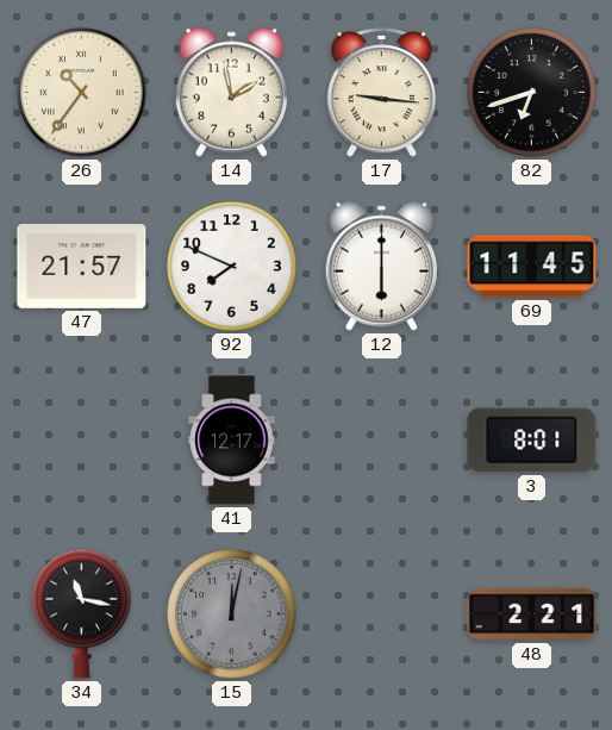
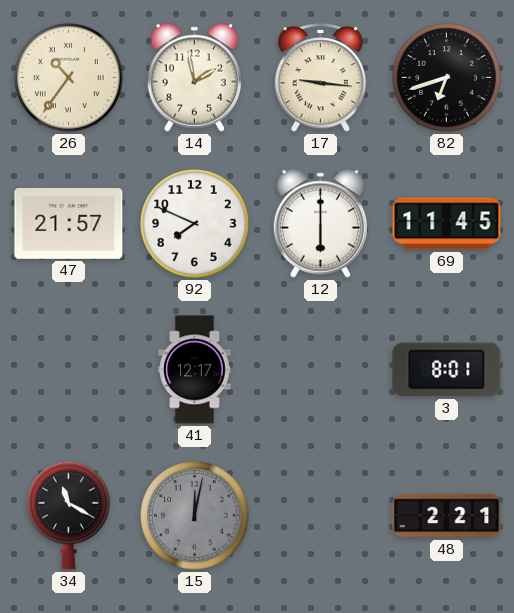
34: 11:17 -> 11:20 (69, 515)
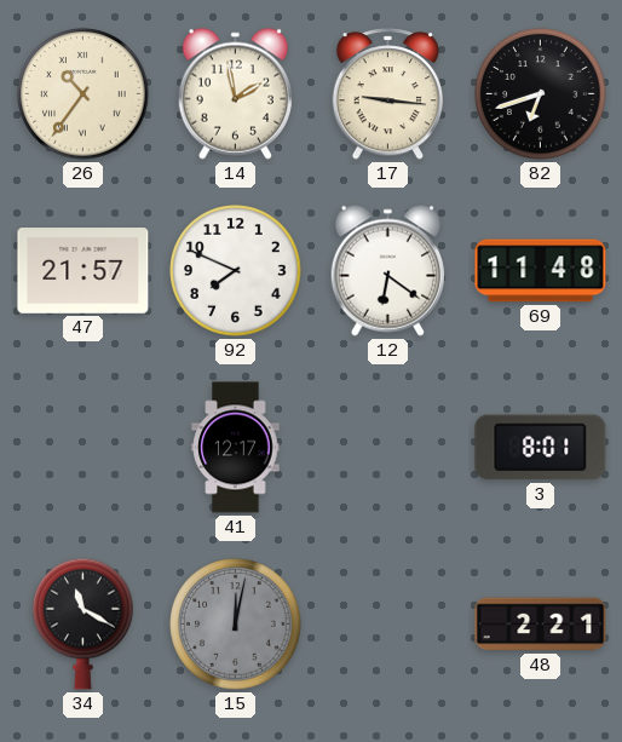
12: 6:00 -> 6:21 (387, 270)
69: 11:45 -> 11:48 (541, 271)
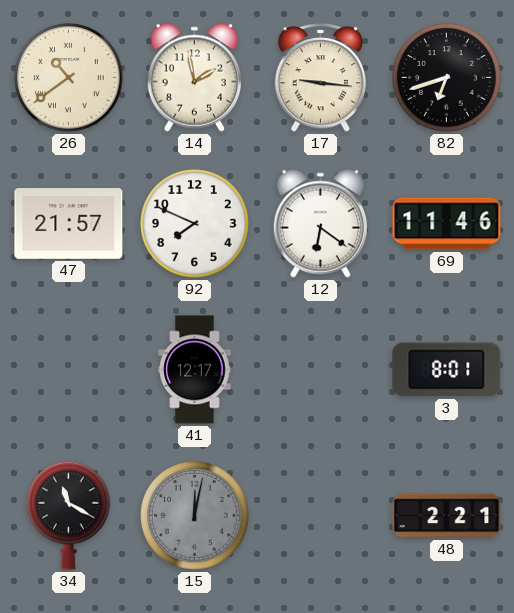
26: 10:36 -> 10:39 (69, 78)
69: 11:48 -> 11:46 (447, 224)
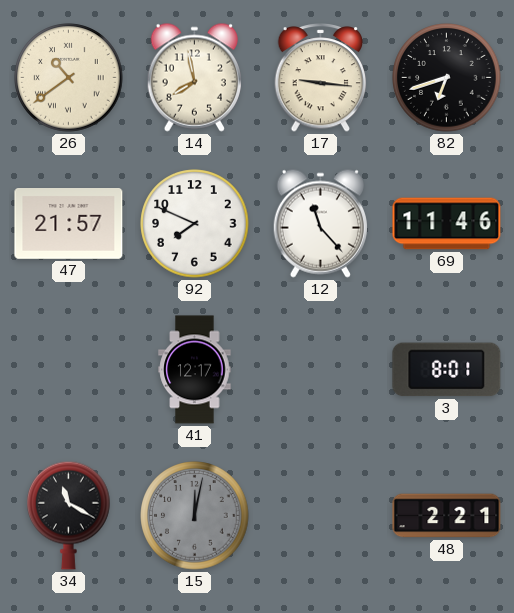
14: 1:58 -> 7:58 (194, 77)
12: 6:21 -> 11:23 (320, 223)
